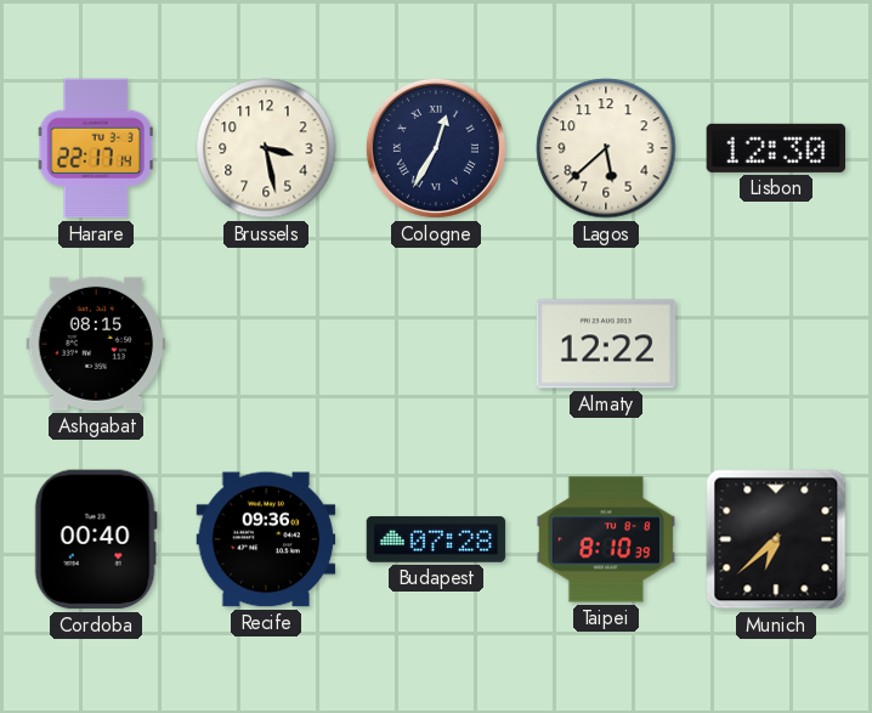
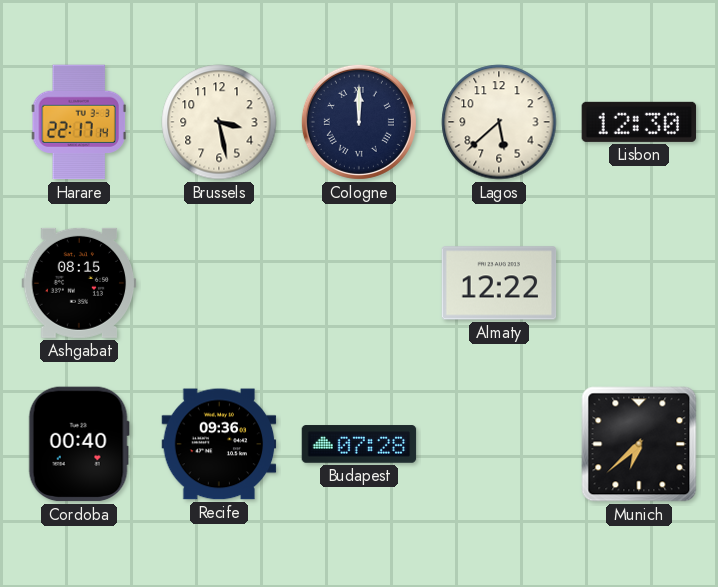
Cologne: 12:35 -> 12:00 (359, 122)
Taipei: 8:10 -> none (606, 539)
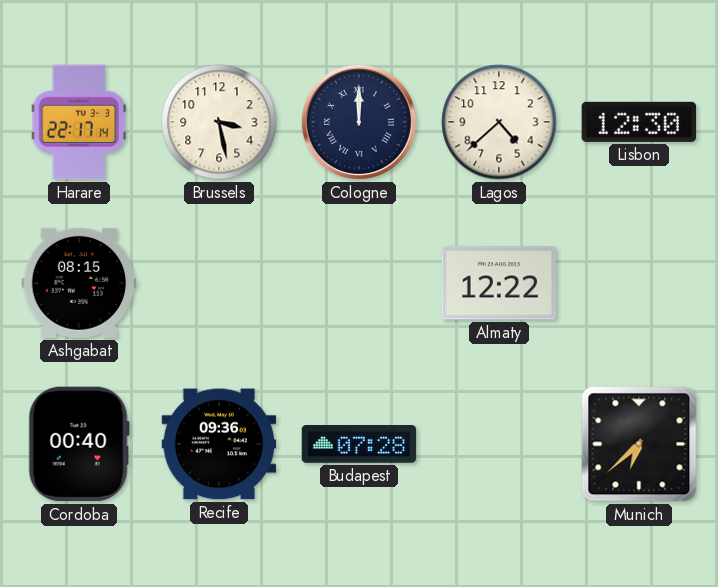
Lagos: 5:38 -> 4:38 (499, 122)
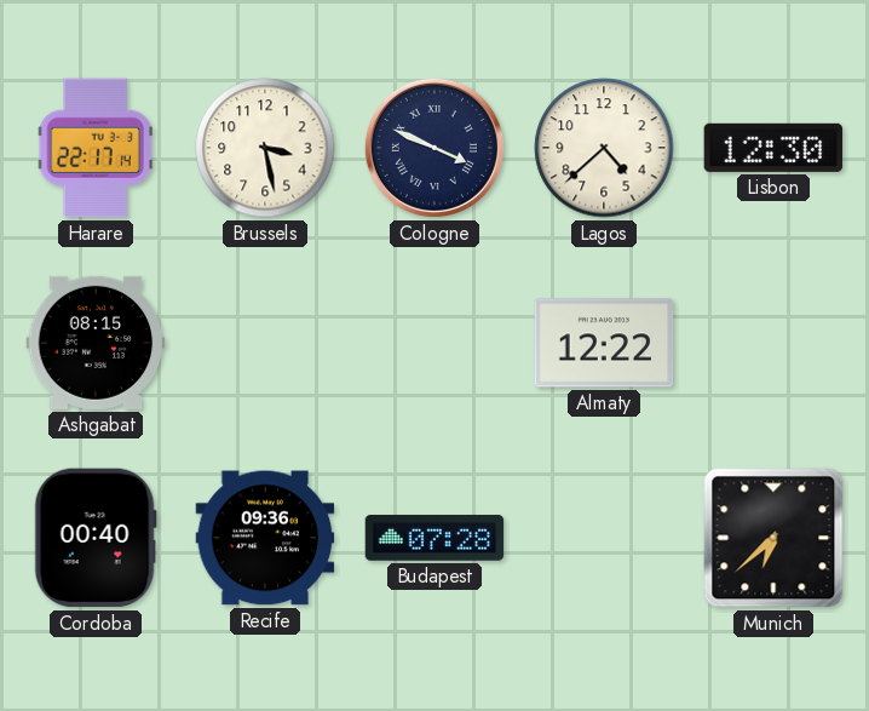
Cologne: 12:00 -> 3:49 (434, 148)
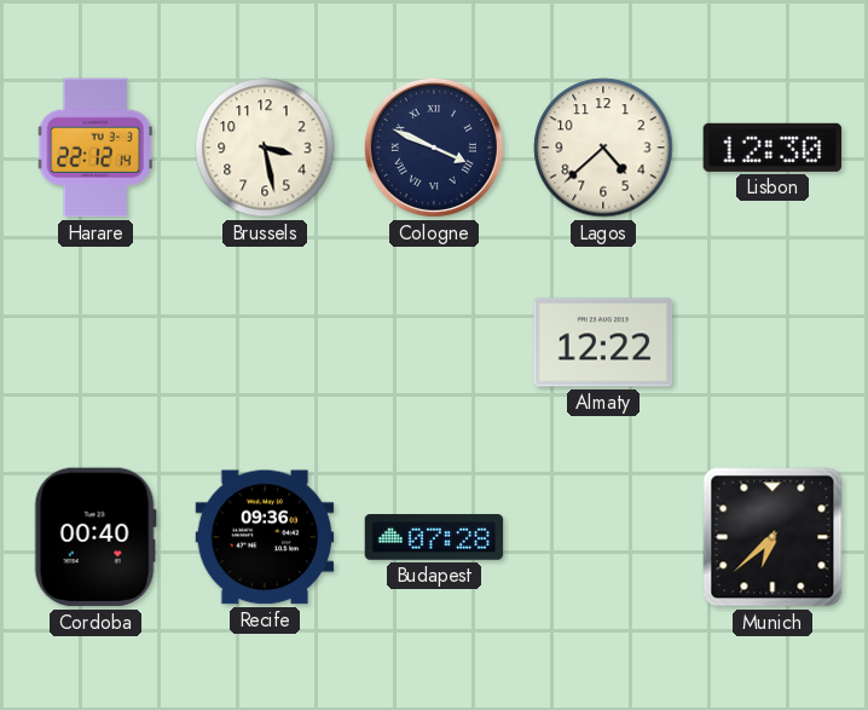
Harare: 22:17 -> 22:12 (96, 148)
Ashgabat: 08:15 -> none (96, 343)
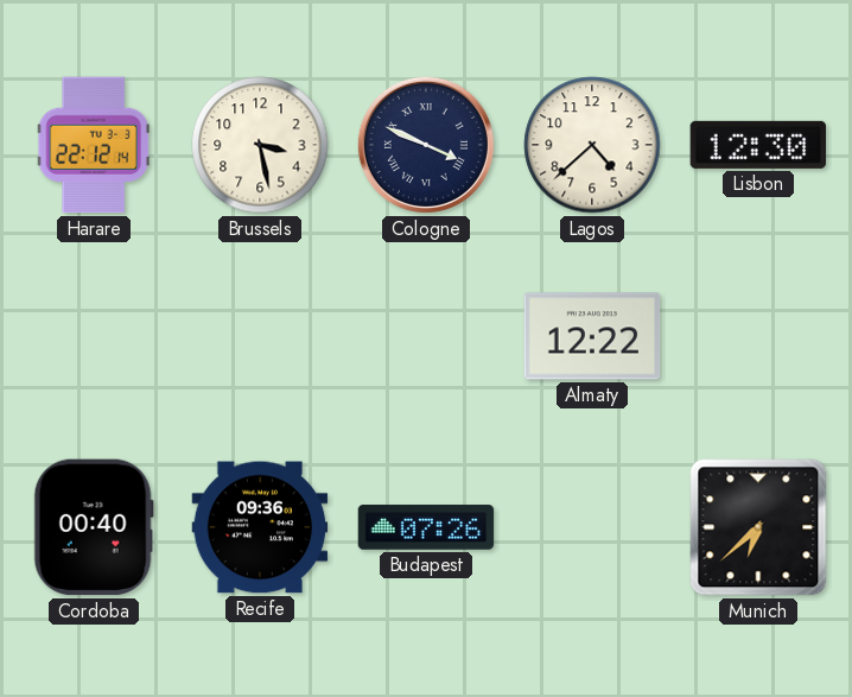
Budapest: 07:28 -> 07:26 (426, 527)
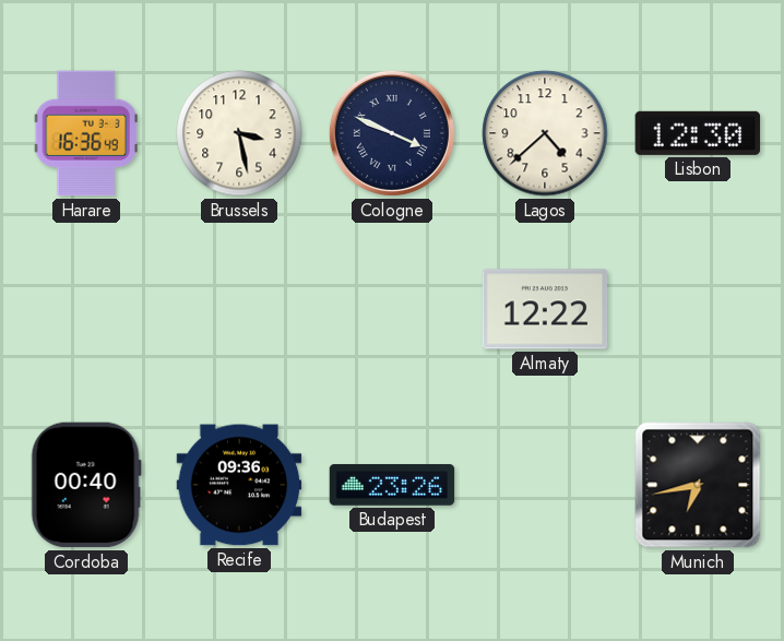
Harare: 22:12 -> 16:36 (86, 133)
Budapest: 07:26 -> 23:26 (392, 485)
Munich: 6:38 -> 6:43 (698, 485)
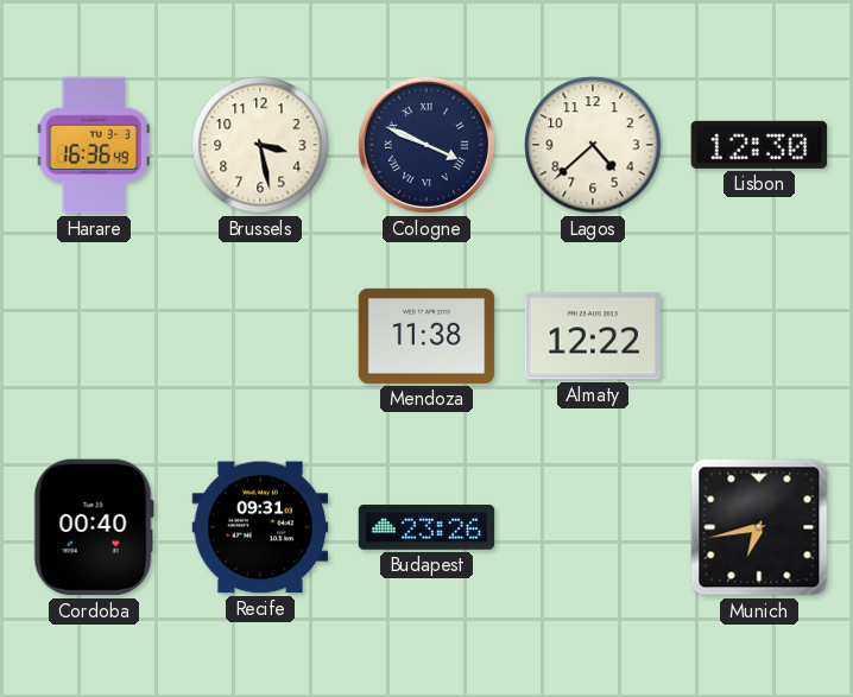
Mendoza: none -> 11:38 (426, 336)
Recife: 09:36 -> 09:31 (260, 527)
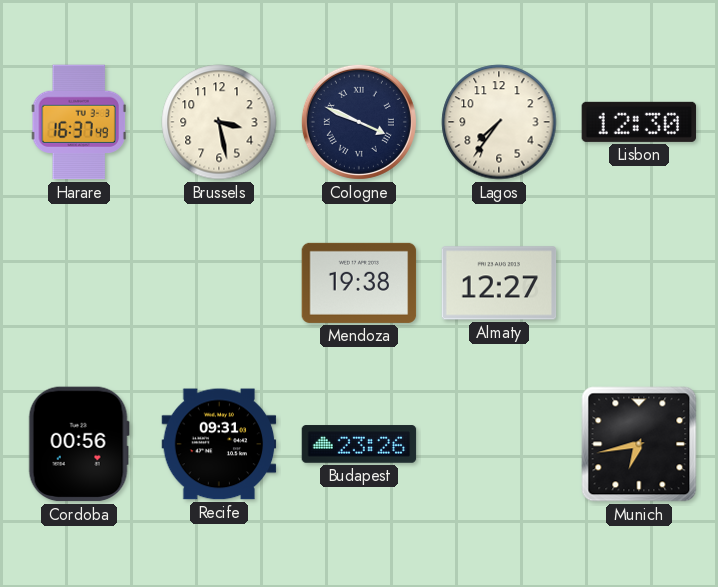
Harare: 16:36 -> 16:37 (79, 122)
Lagos: 4:38 -> 7:36 (499, 122)
Mendoza: 11:38 -> 19:38 (359, 283)
Almaty: 12:22 -> 12:27 (499, 283)
Cordoba: 00:40 -> 00:56 (79, 444)
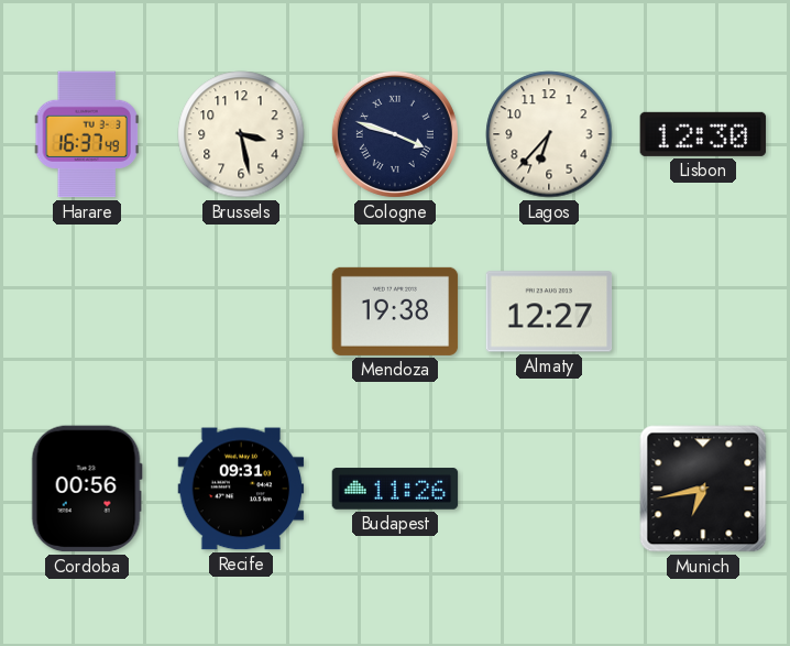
Cologne: 3:49 -> 3:48 (395, 134)
Lagos: 7:36 -> 6:37 (549, 134)
Budapest: 23:26 -> 11:26 (395, 489)
